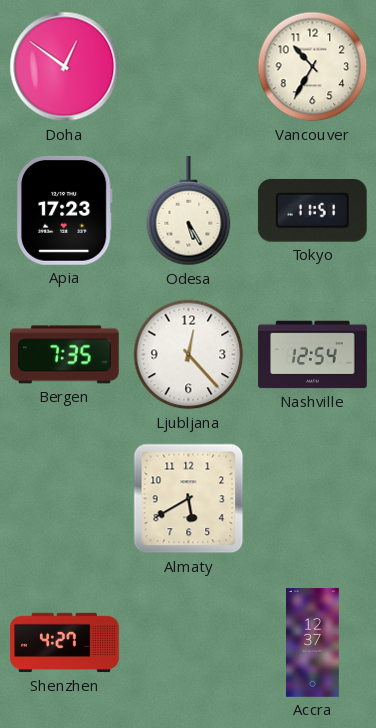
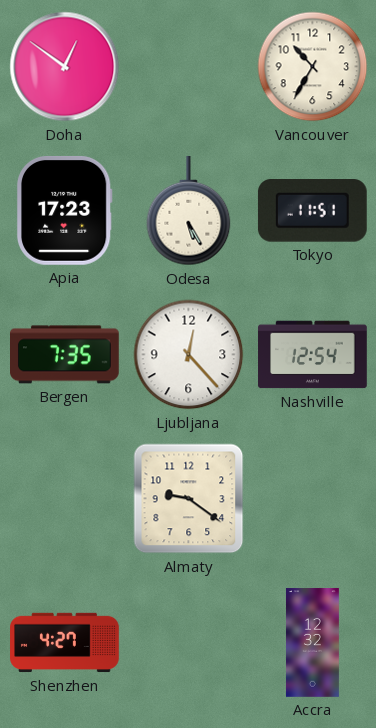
Almaty: 5:40 -> 9:21 (189, 499)
Accra: 12:37 -> 12:32 (312, 643)
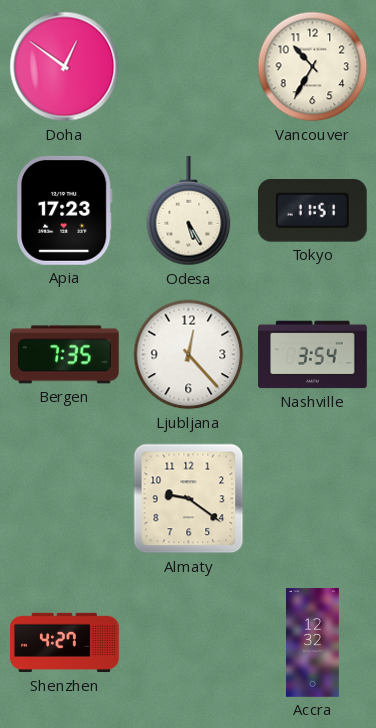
Nashville: 12:54 -> 3:54 (313, 355)
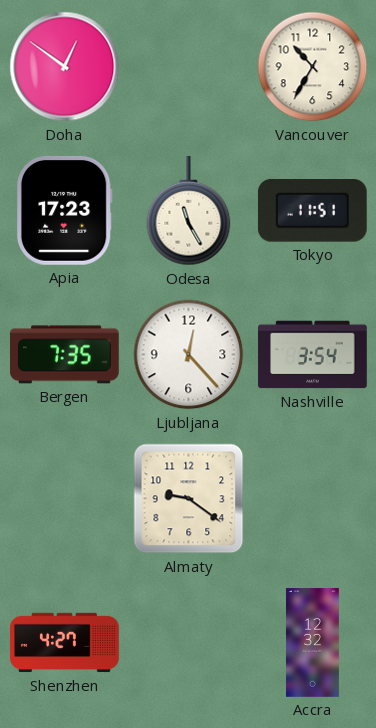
Odesa: 5:25 -> 11:25 (189, 212)
